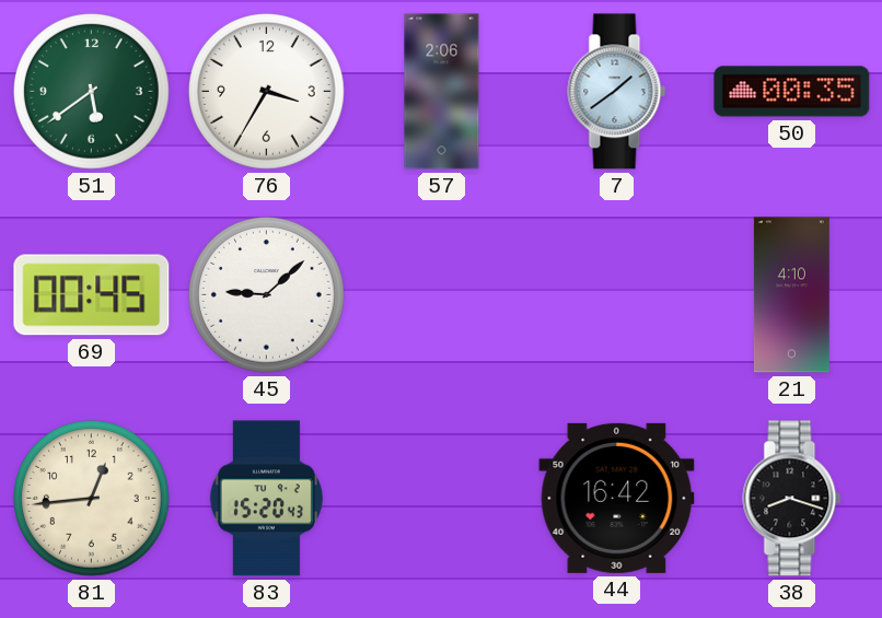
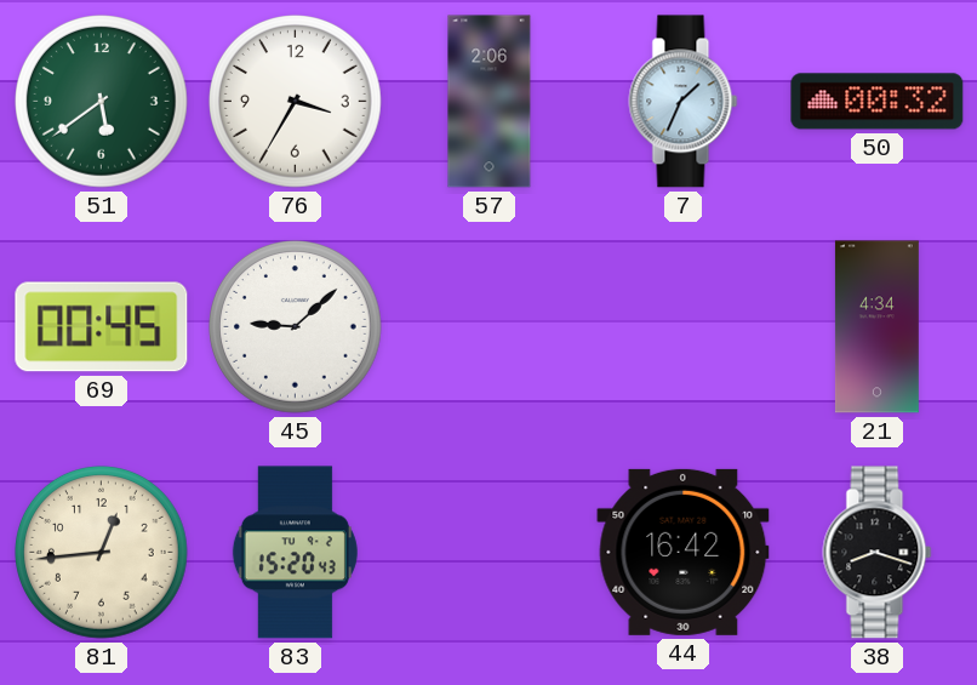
7: 1:39 -> 1:34 (684, 102)
50: 00:35 -> 00:32 (878, 102)
21: 4:10 -> 4:34 (876, 327)
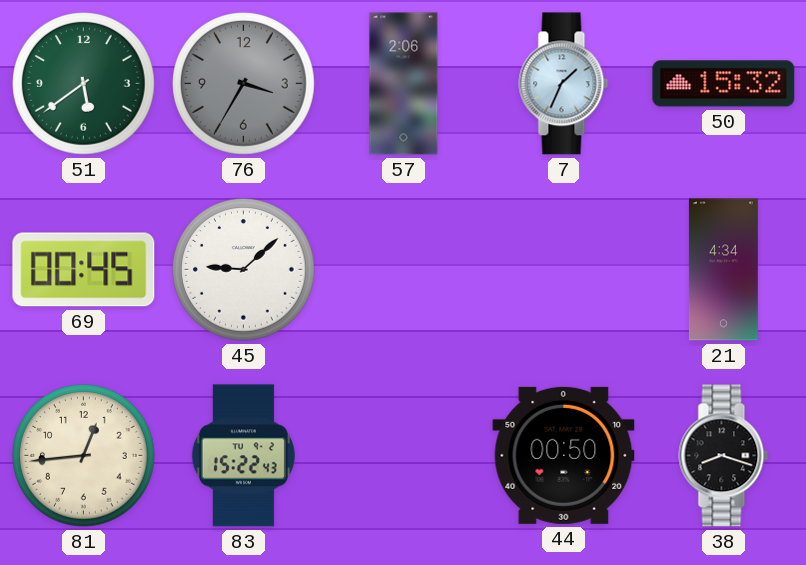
76 dial: white -> grey (244, 84)
50: 00:32 -> 15:32 (724, 84)
83: 15:20 -> 15:22 (243, 456)
44: 16:42 -> 00:50 (564, 455)
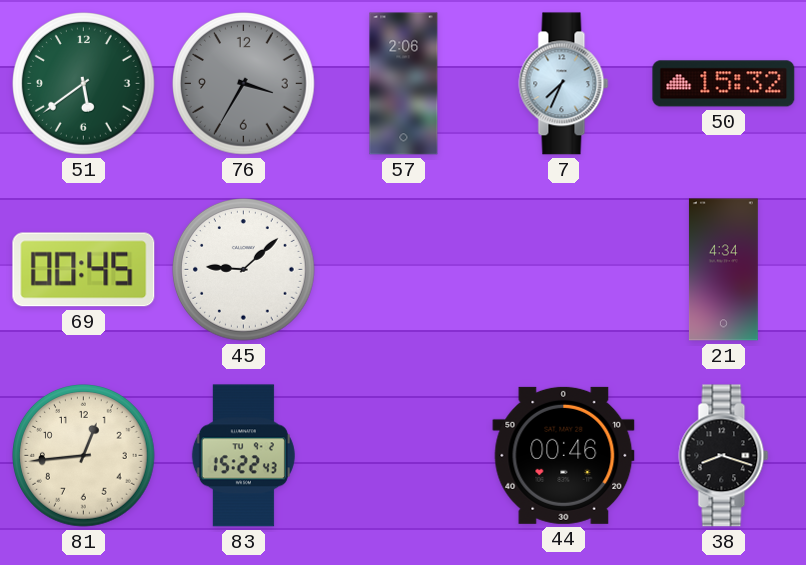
7: 1:34 -> 7:34 (564, 84)
44: 00:50 -> 00:46 (564, 455)
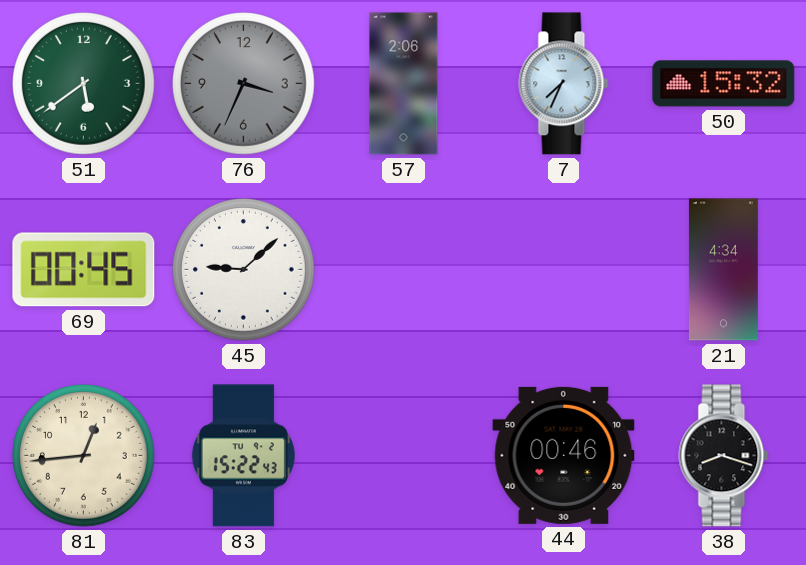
76: 3:35 -> 3:34 (244, 84)
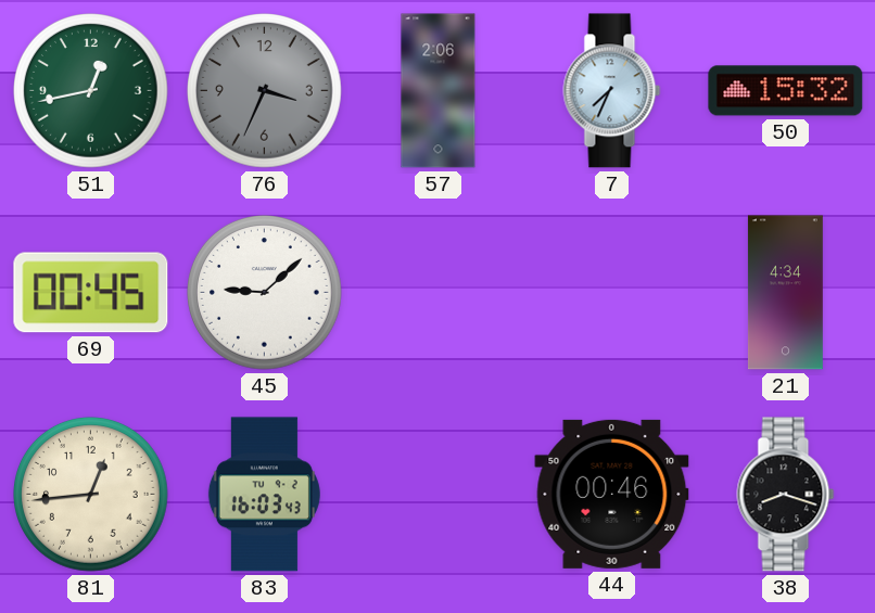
51: 5:39 -> 12:43 (91, 91)
83: 15:22 -> 16:03 (264, 495)
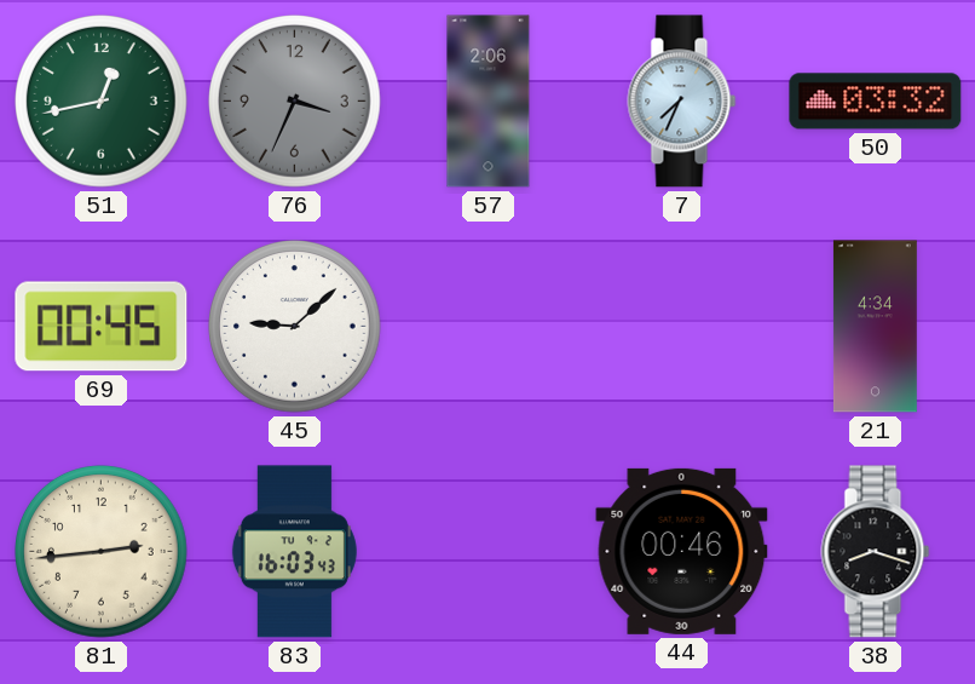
50: 15:32 -> 03:32 (876, 102)
81: 12:44 -> 2:44 (102, 552)
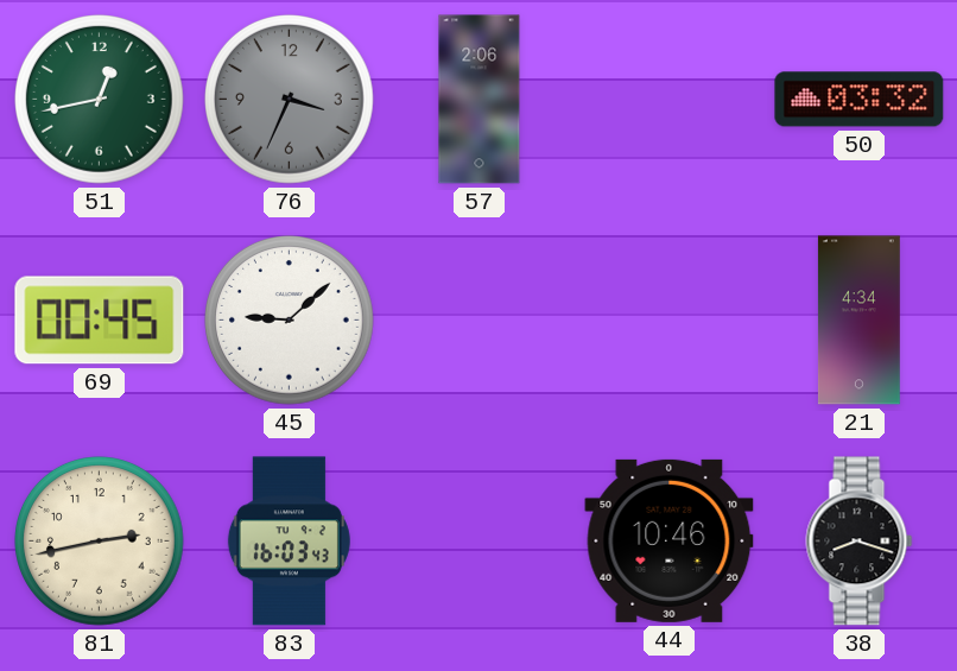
7: 7:34 -> none (682, 102)
81: 2:44 -> 2:43 (100, 542)
44: 00:46 -> 10:46 (670, 540)
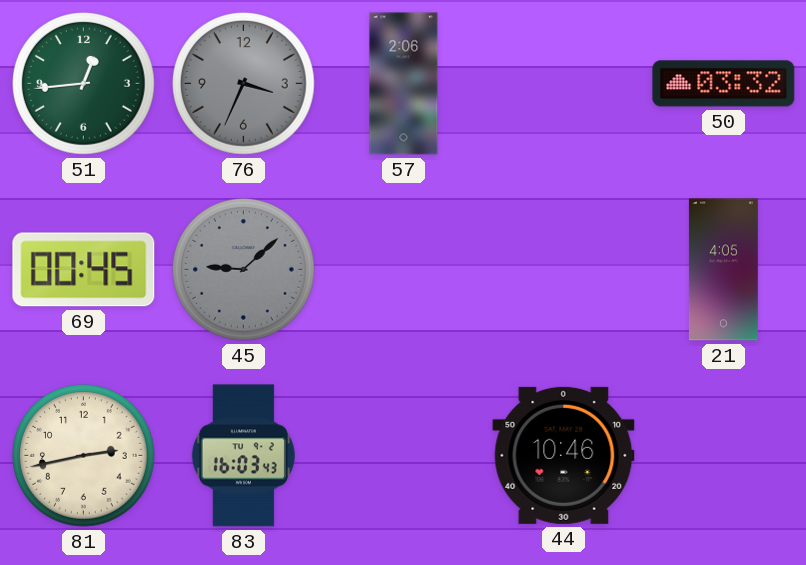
51: 12:43 -> 12:44 (84, 84)
45 dial: white -> grey (244, 270)
21: 4:34 -> 4:05 (723, 270)
38: 8:18 -> none (860, 542)
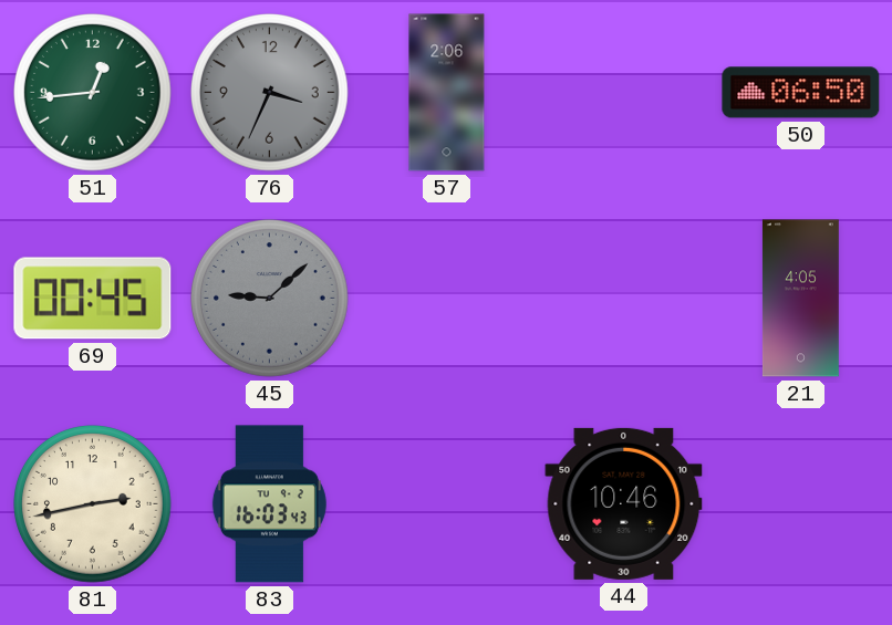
50: 03:32 -> 06:50 (801, 93)
